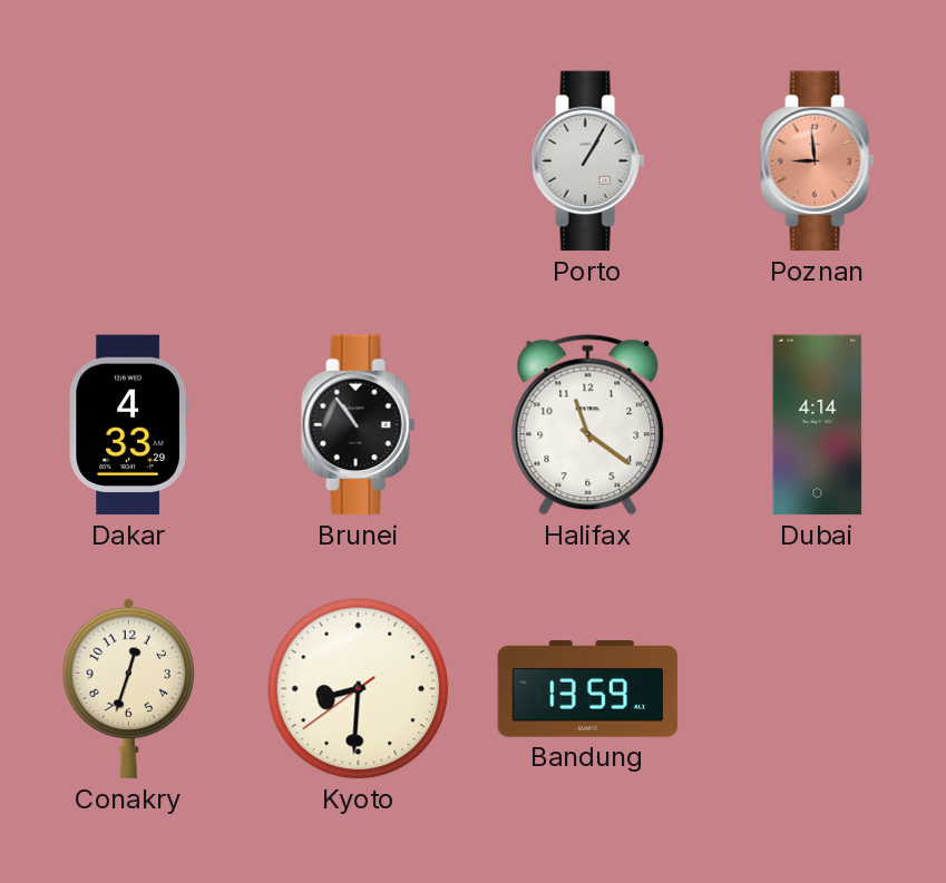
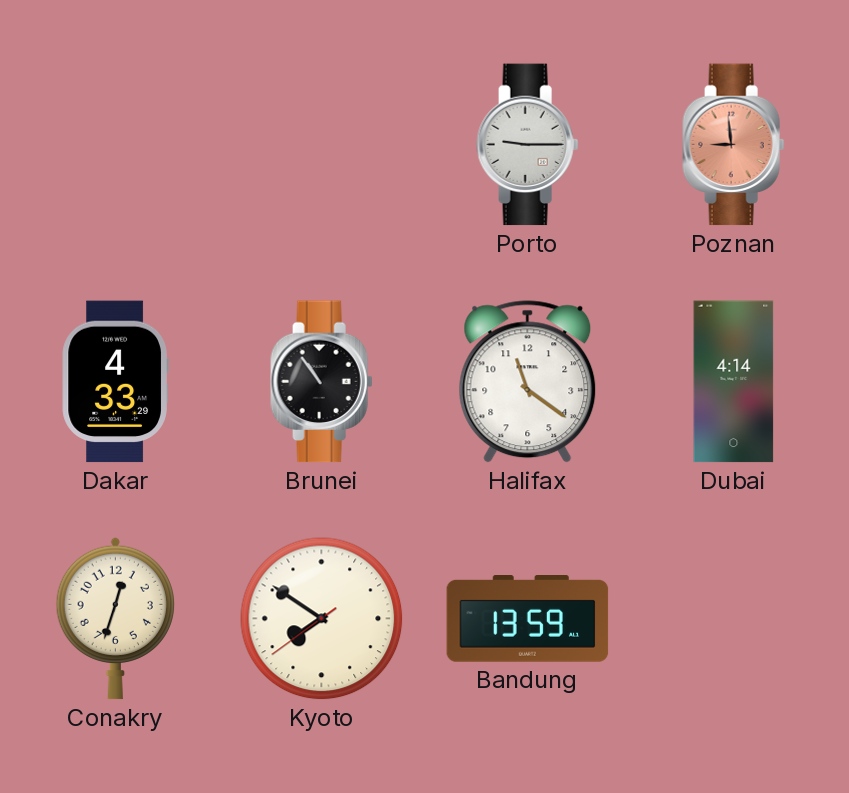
Porto: 1:05 -> 9:15 (528, 145)
Kyoto: 8:30 -> 7:50 (322, 619)
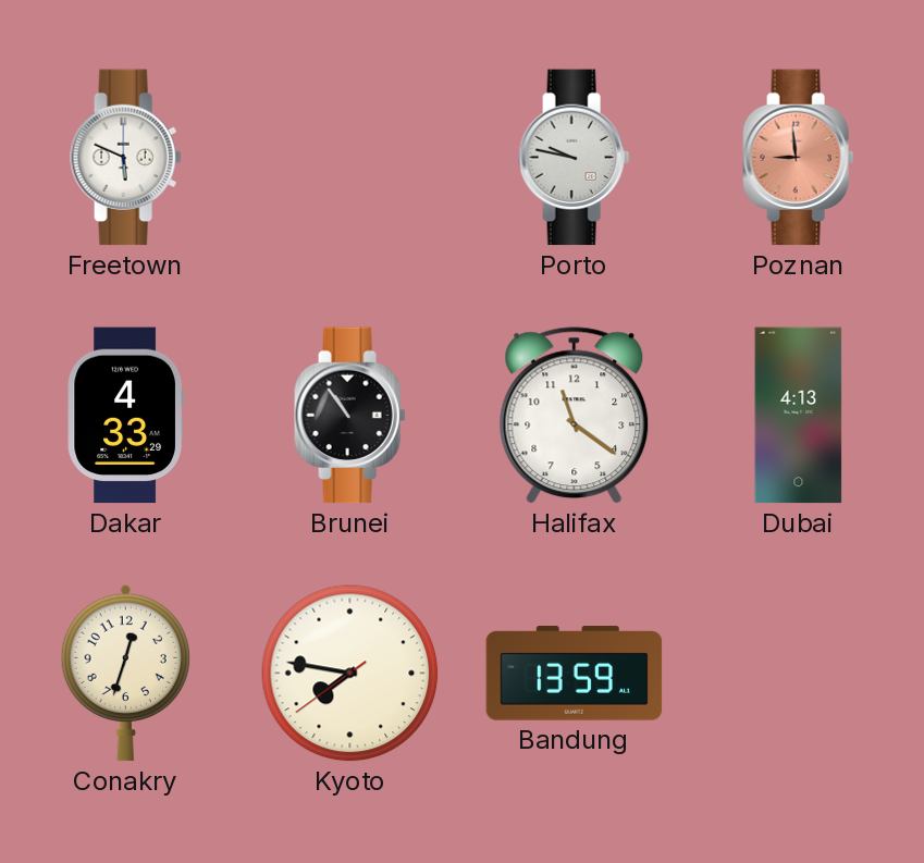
Freetown: none -> 5:49 (126, 158)
Porto: 9:15 -> 9:47 (575, 158)
Dubai: 4:14 -> 4:13 (799, 416)
Kyoto: 7:50 -> 7:46 (350, 674)
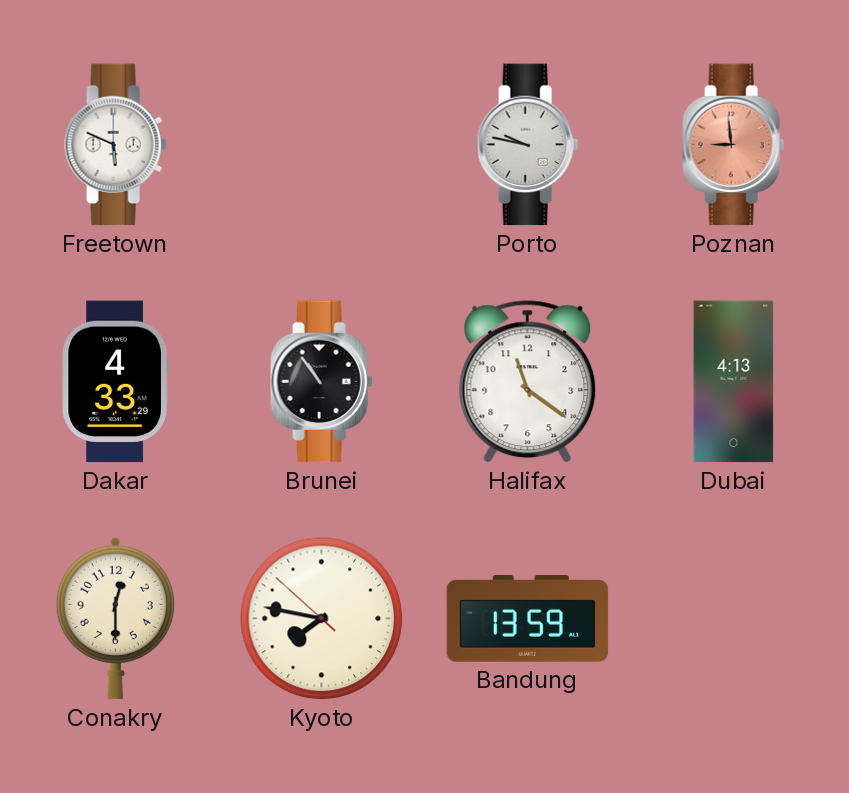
Conakry: 12:33 -> 12:30 (115, 618)
Kyoto: 7:46:39 -> 7:46:52 (322, 619)
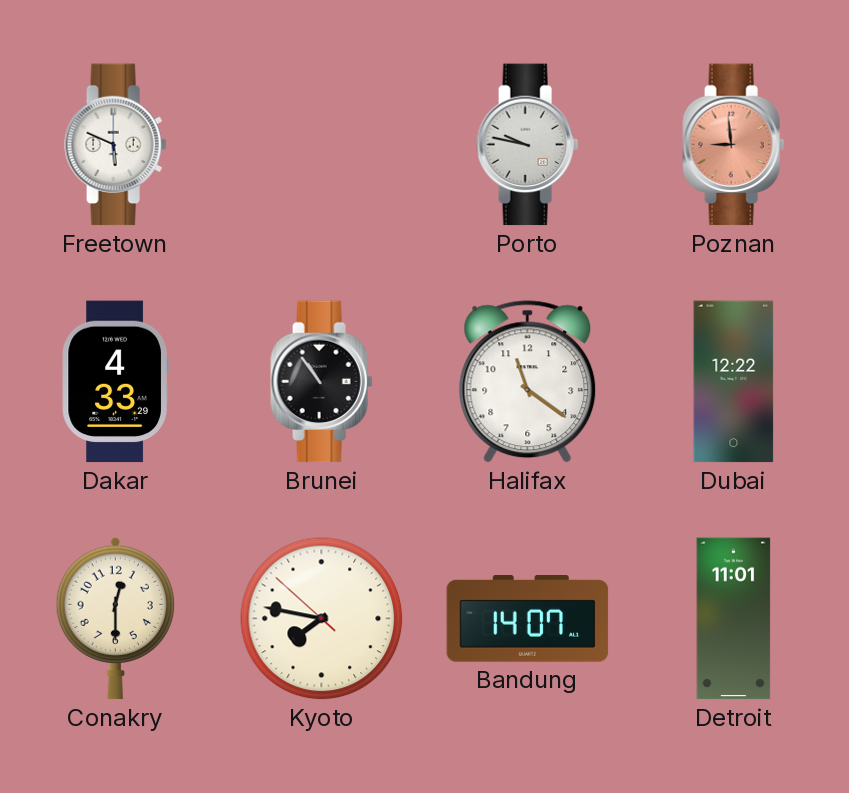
Dubai: 4:13 -> 12:22 (734, 382)
Bandung: 13:59 -> 14:07 (528, 619)
Detroit: none -> 11:01 (734, 619)
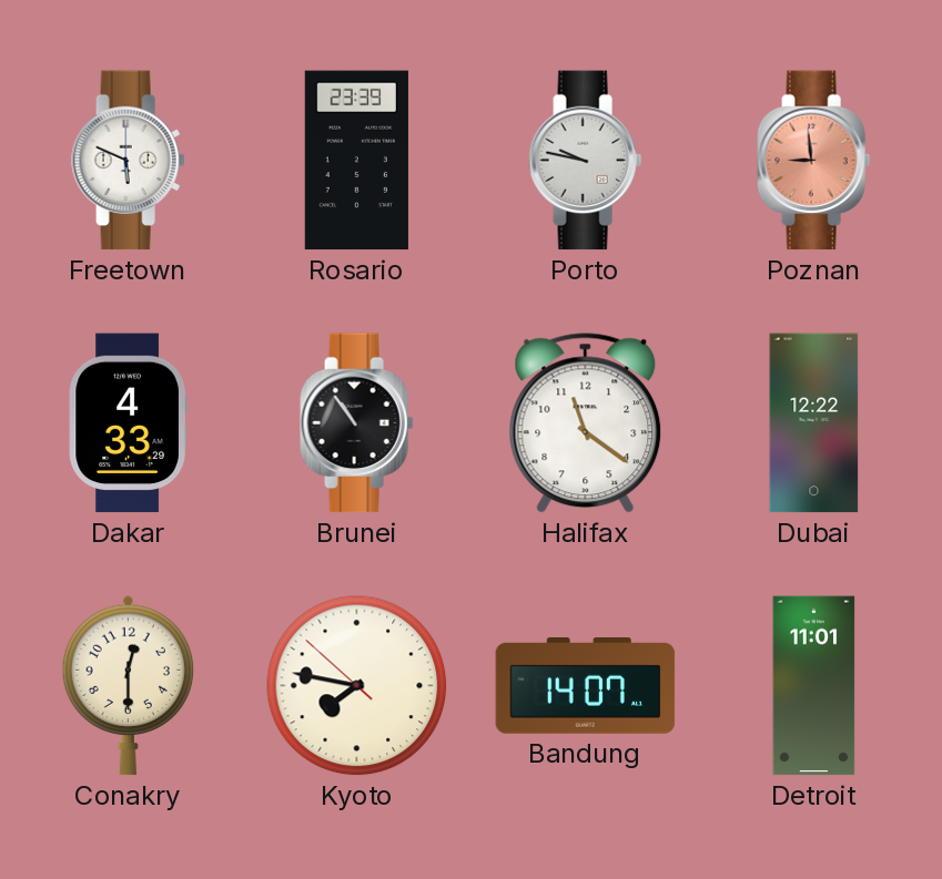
Rosario: none -> 23:39 (356, 161)
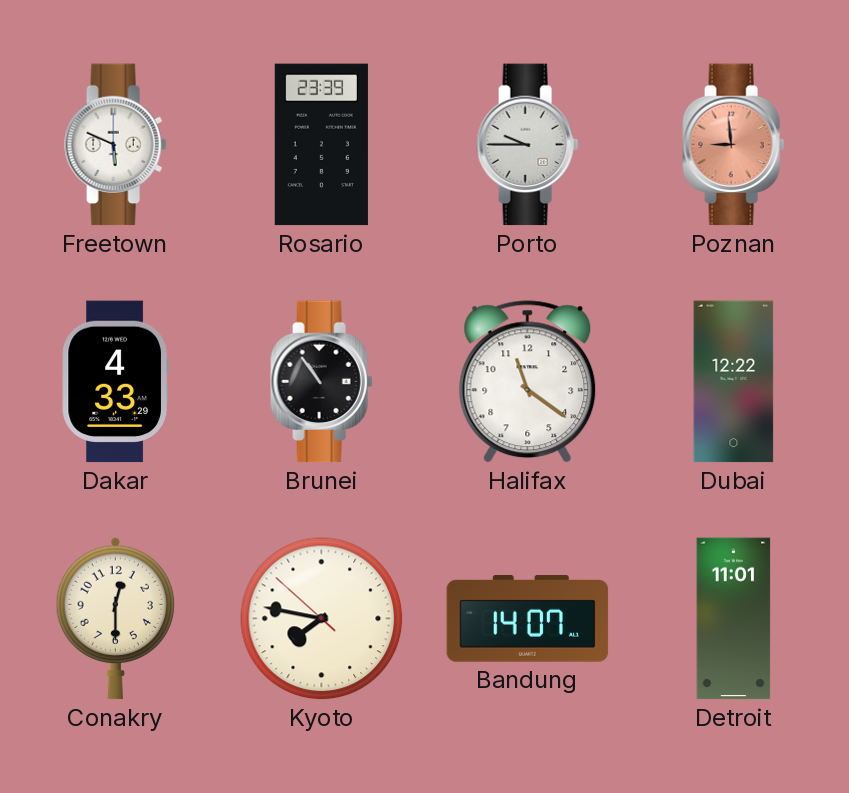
Porto: 9:47 -> 9:45 (528, 145)
